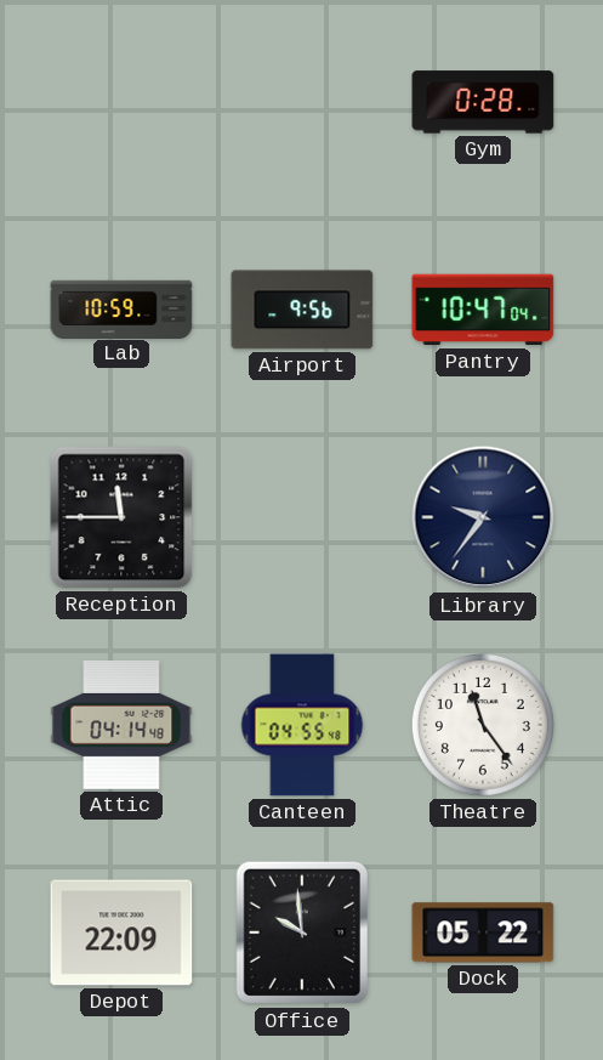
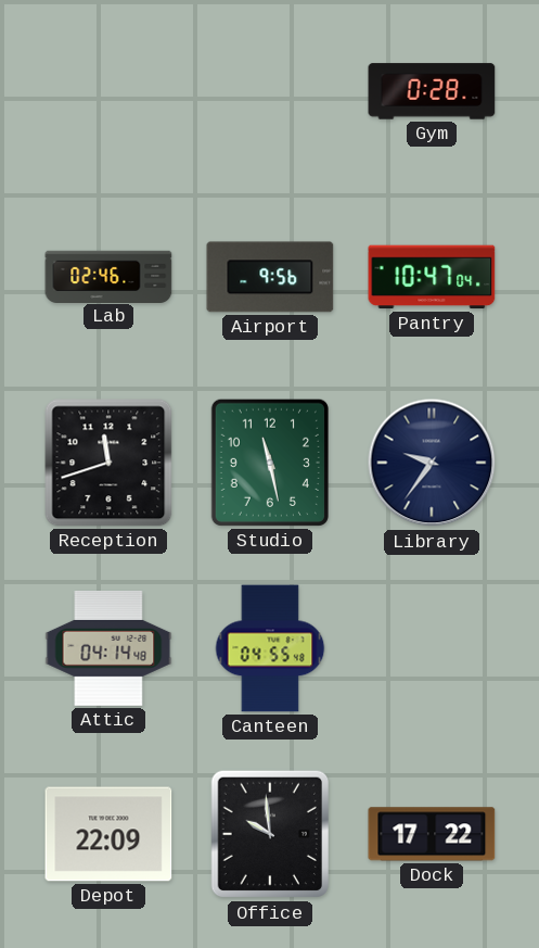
Lab: 10:59 -> 02:46 (108, 276)
Reception: 11:45 -> 11:42 (108, 463)
Studio: none -> 11:28 (270, 463)
Theatre: 11:24 -> none (483, 725)
Dock: 05:22 -> 17:22 (432, 834)
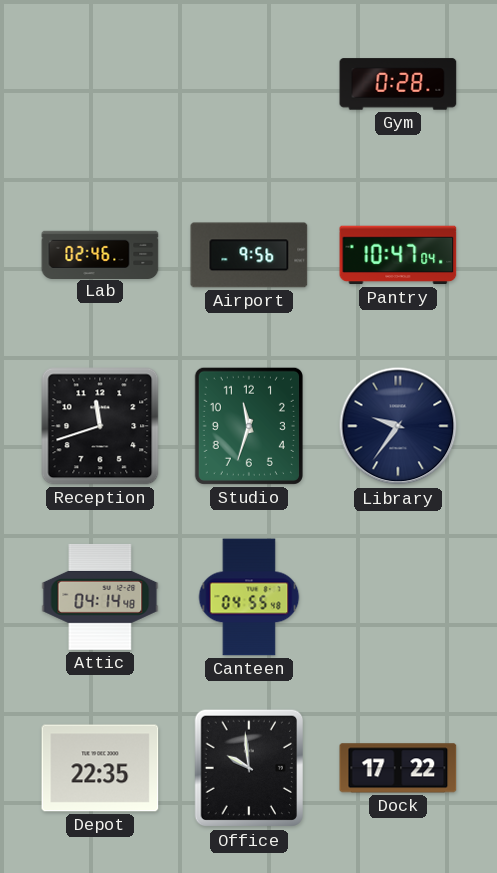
Studio: 11:28 -> 11:33 (249, 426)
Depot: 22:09 -> 22:35 (100, 768)
